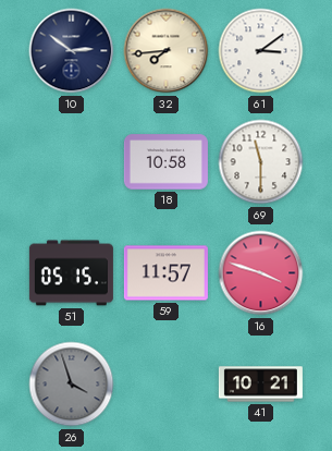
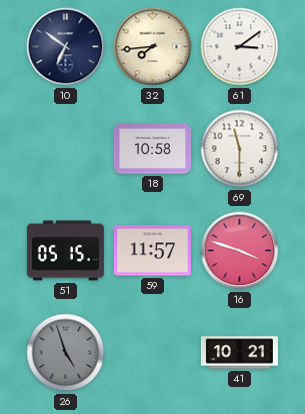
10: 2:51 -> 6:51 (66, 47)
26: 3:57 -> 4:57 (66, 353)
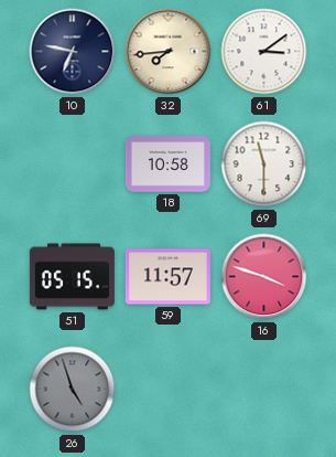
10: 6:51 -> 6:47 (73, 52)
41: 10:21 -> none (239, 353)
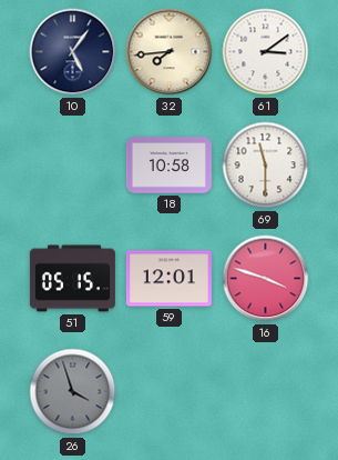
10: 6:47 -> 5:06 (73, 52)
59: 11:57 -> 12:01 (168, 279)
26: 4:57 -> 3:57 (73, 392)
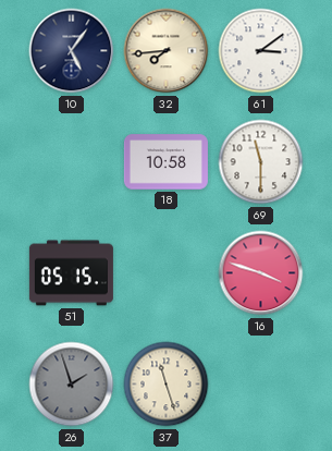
59: 12:01 -> none (168, 279)
26: 3:57 -> 1:57 (72, 385)
37: none -> 11:27 (167, 385)
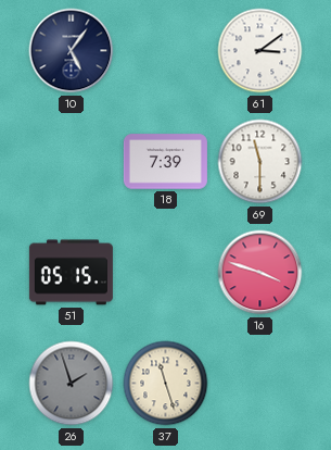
32: 7:44 -> none (167, 51)
18: 10:58 -> 7:39 (165, 162)
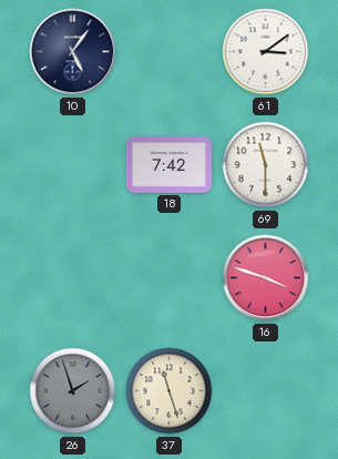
18: 7:39 -> 7:42 (168, 165)
51: 05:15 -> none (71, 273)
